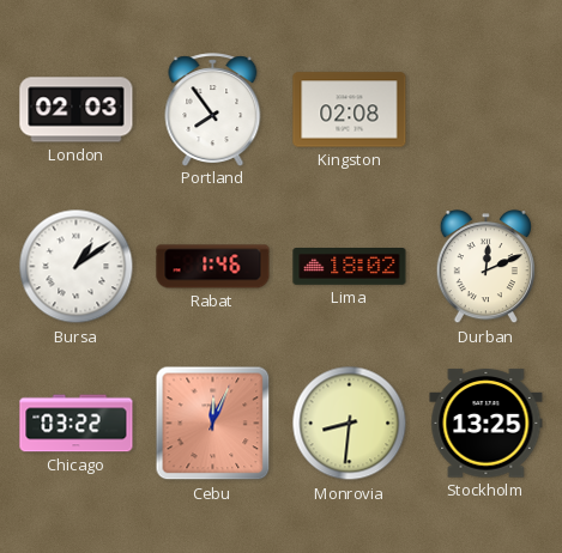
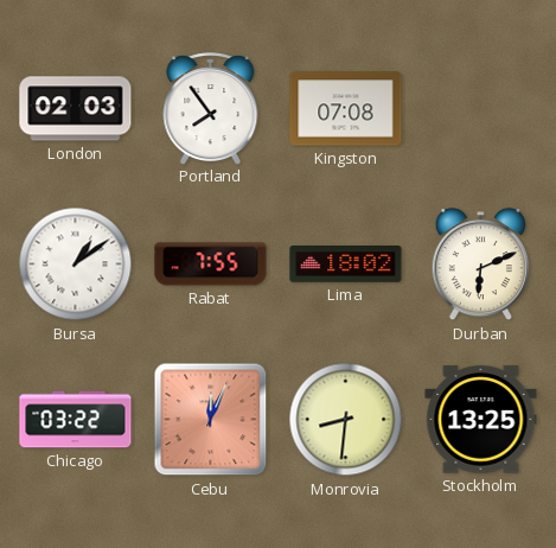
Kingston: 02:08 -> 07:08 (346, 109)
Rabat: 1:46 -> 7:55 (211, 265)
Durban: 12:11 -> 6:11 (480, 265)
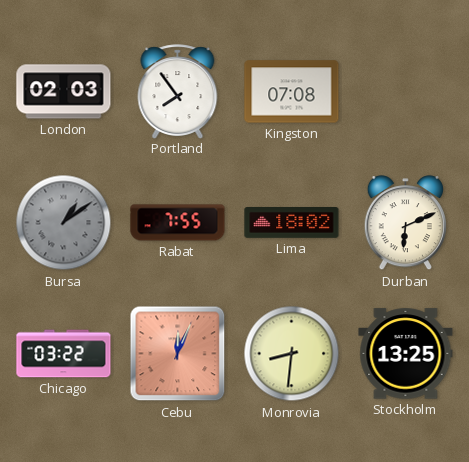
Bursa dial: white -> grey (64, 223)
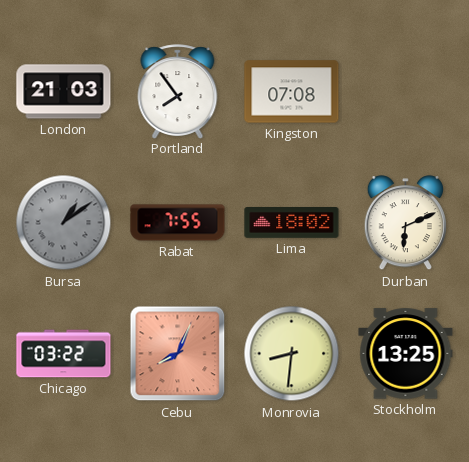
London: 02:03 -> 21:03 (64, 92)
Cebu: 12:04 -> 8:04 (178, 354)
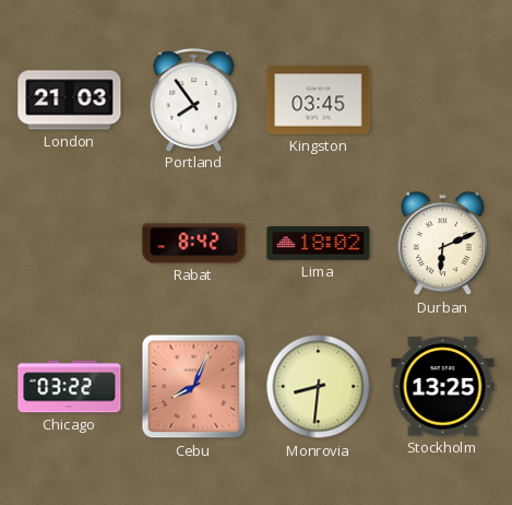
Kingston: 07:08 -> 03:45 (319, 101)
Bursa: 1:09 -> none (64, 223)
Rabat: 7:55 -> 8:42 (194, 244)
